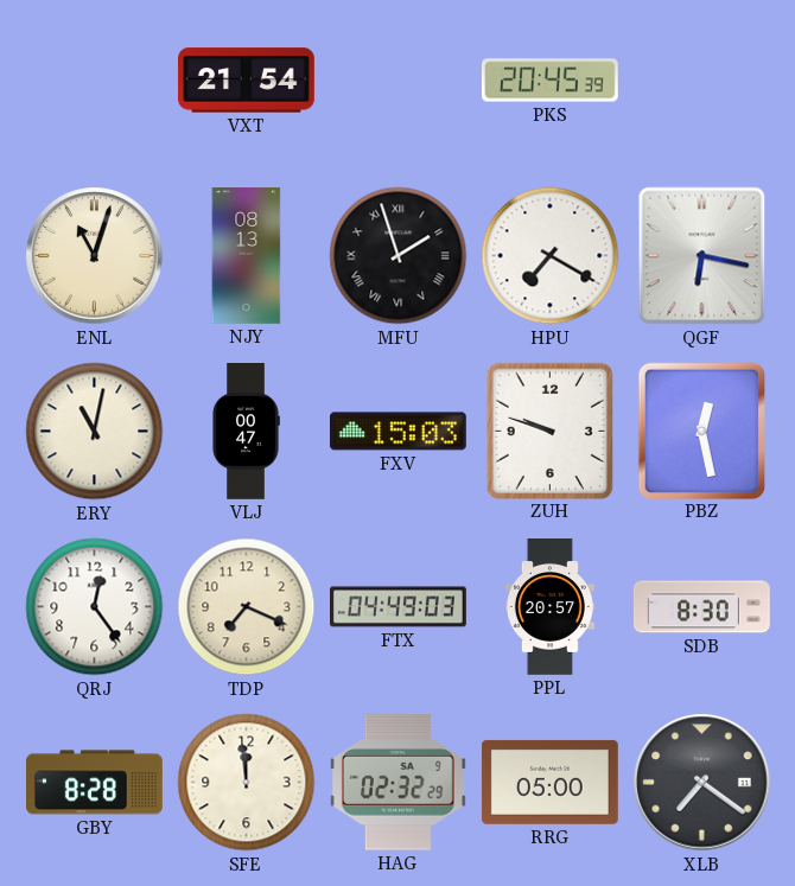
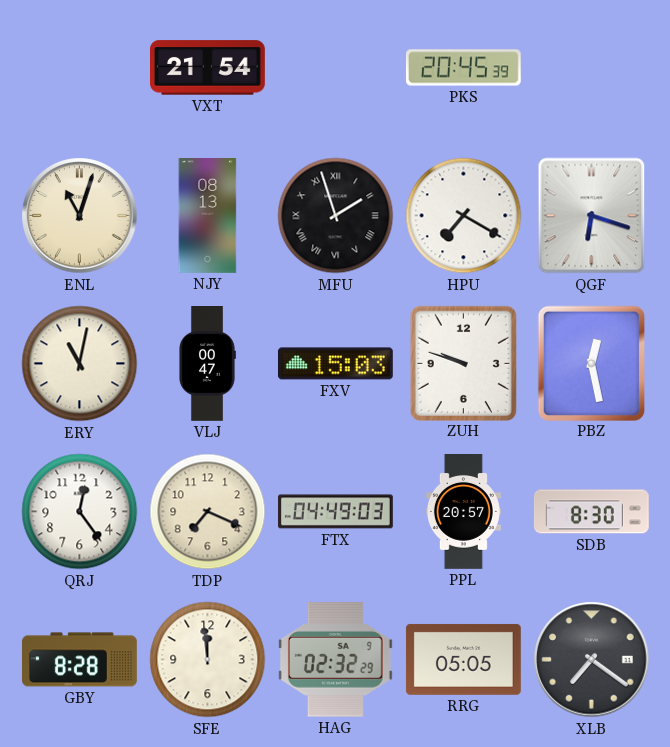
QGF: 6:17 -> 6:18 (592, 216)
RRG: 05:00 -> 05:05 (463, 659)
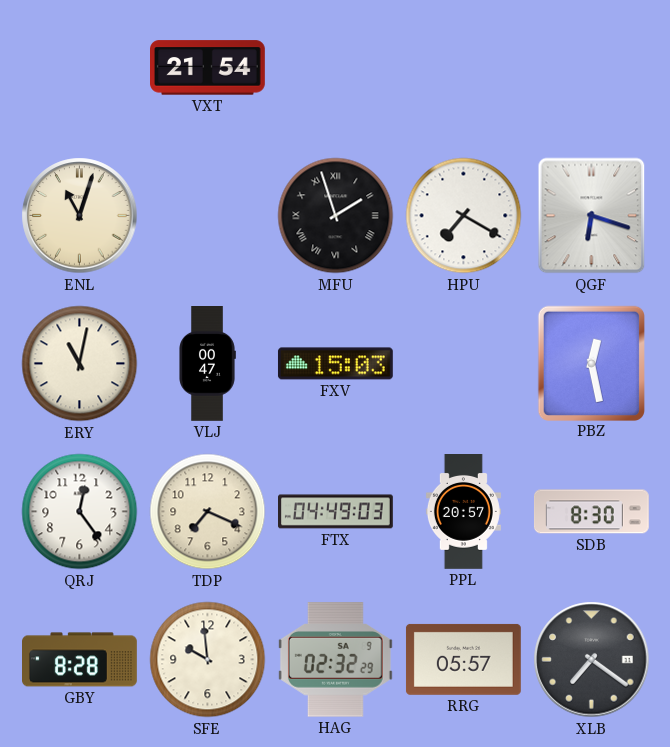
PKS: 20:45 -> none (463, 68)
NJY: 08:13 -> none (208, 216)
ZUH: 9:48 -> none (463, 363)
SFE: 11:59 -> 9:59 (208, 660)
RRG: 05:05 -> 05:57 (463, 659)
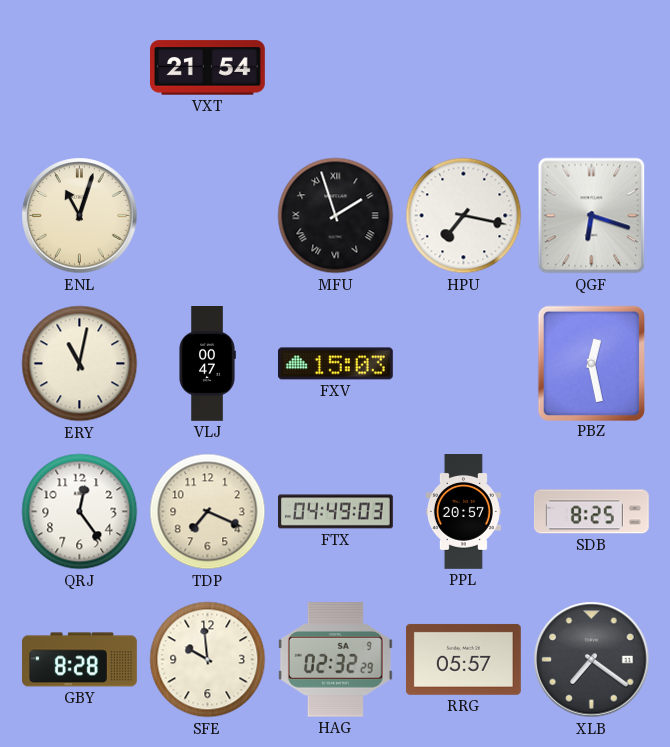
HPU: 7:20 -> 7:17 (464, 216)
SDB: 8:30 -> 8:25 (591, 512)
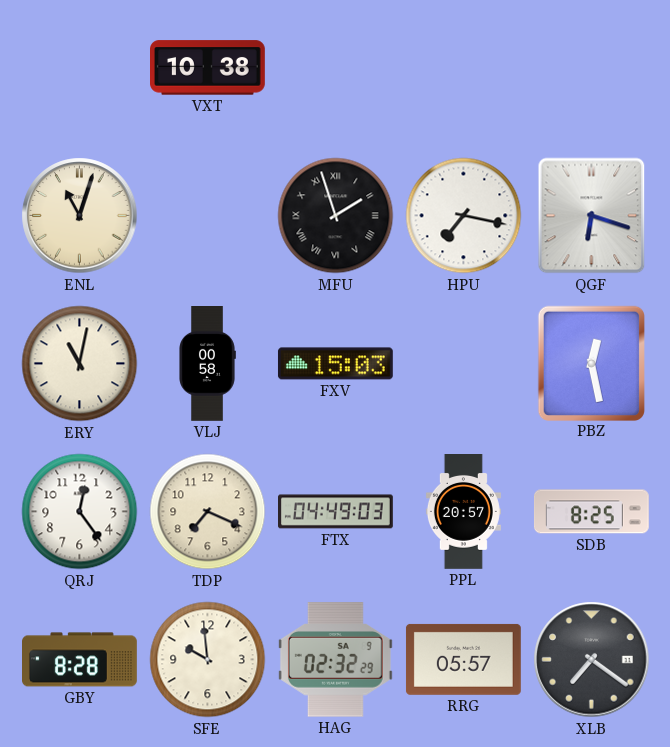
VXT: 21:54 -> 10:38 (208, 68)
VLJ: 00:47 -> 00:58 (207, 364)
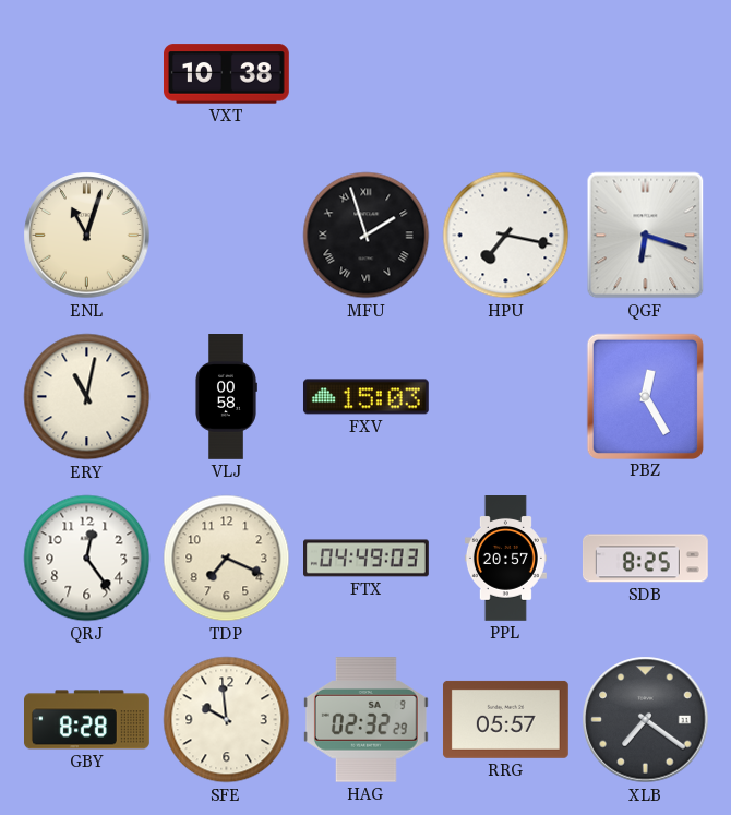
PBZ: 12:28 -> 12:25 (645, 396)
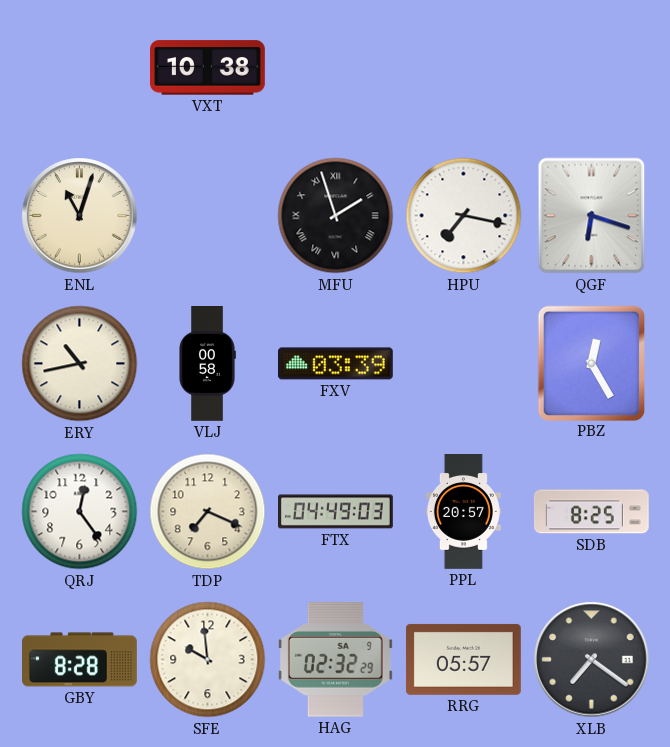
ERY: 11:02 -> 10:43 (80, 364)
FXV: 15:03 -> 03:39 (335, 364)
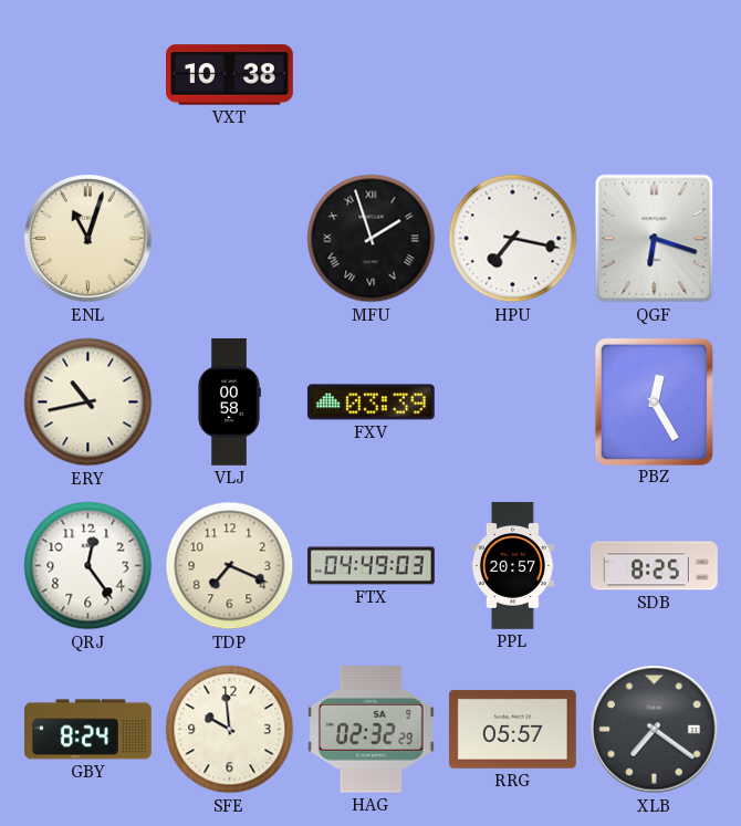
GBY: 8:28 -> 8:24 (88, 730)
